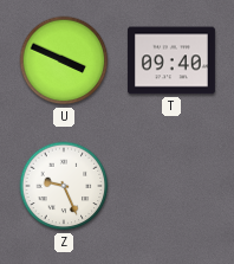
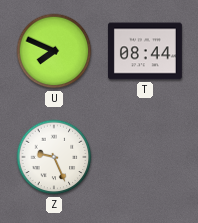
U: 3:49 -> 7:49 (54, 51)
T: 09:40 -> 08:44 (145, 51)
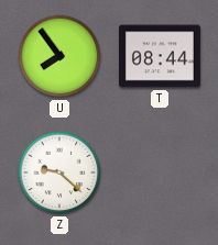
U: 7:49 -> 7:54 (59, 56)
Z: 9:26 -> 9:22 (59, 172)
